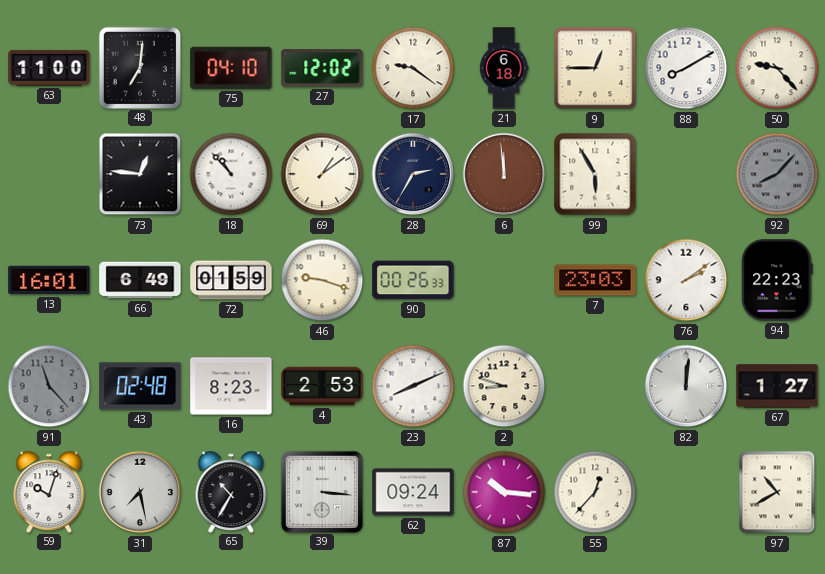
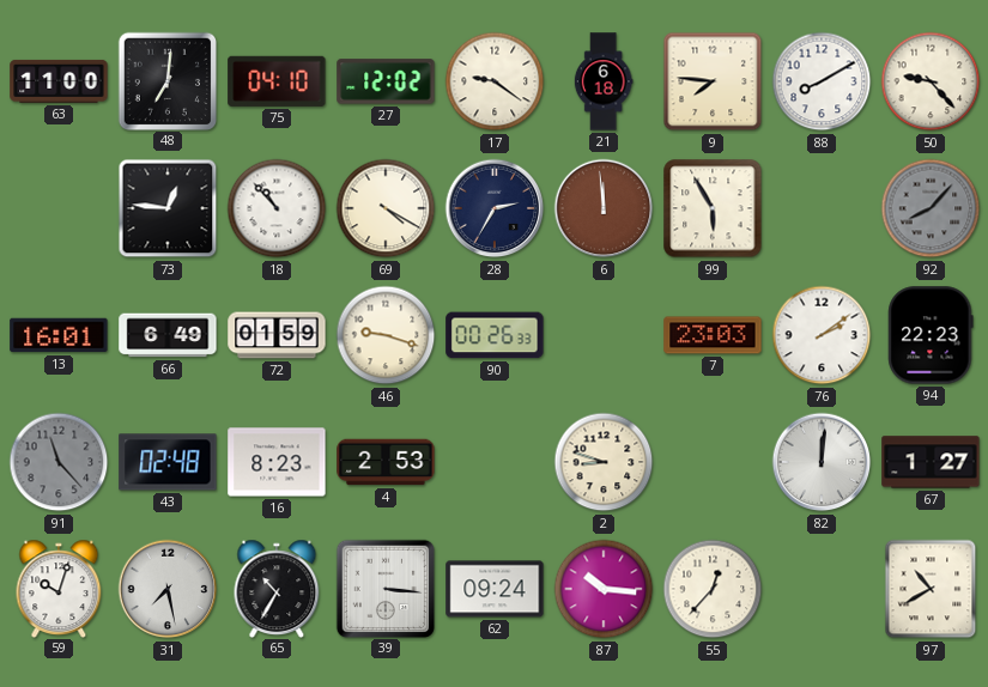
9: 12:45 -> 7:46 (713, 81)
69: 1:09 -> 4:20 (386, 208)
23: 8:11 -> none (413, 386)
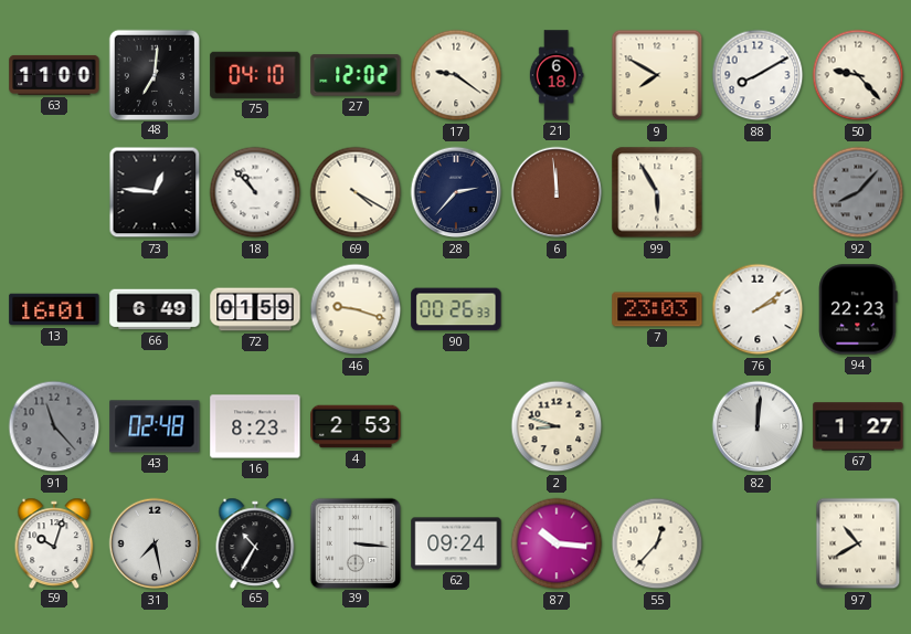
9: 7:46 -> 7:50 (657, 75)
28: 2:35 -> 2:37 (456, 192)
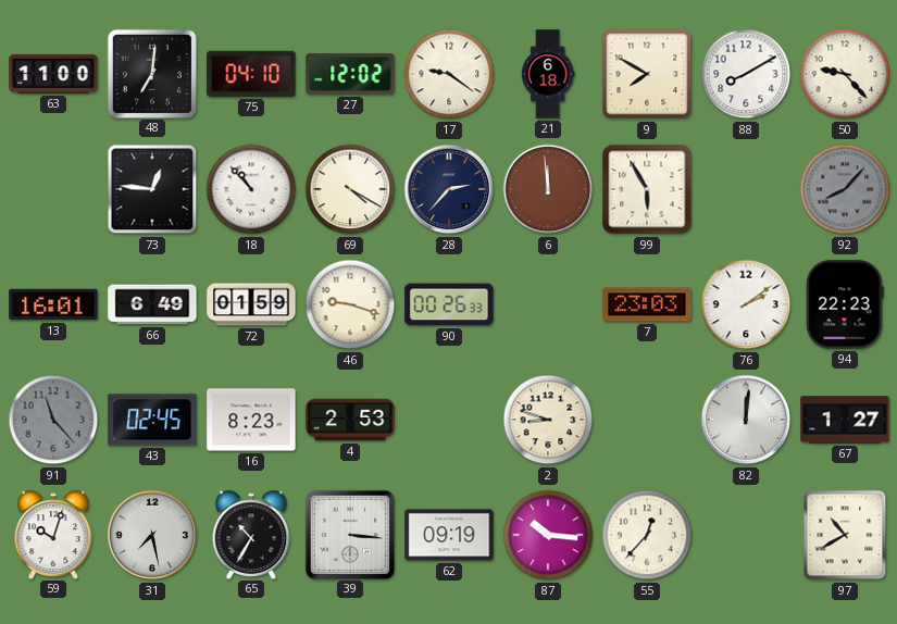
43: 02:48 -> 02:45 (152, 420)
62: 09:24 -> 09:19 (449, 535)
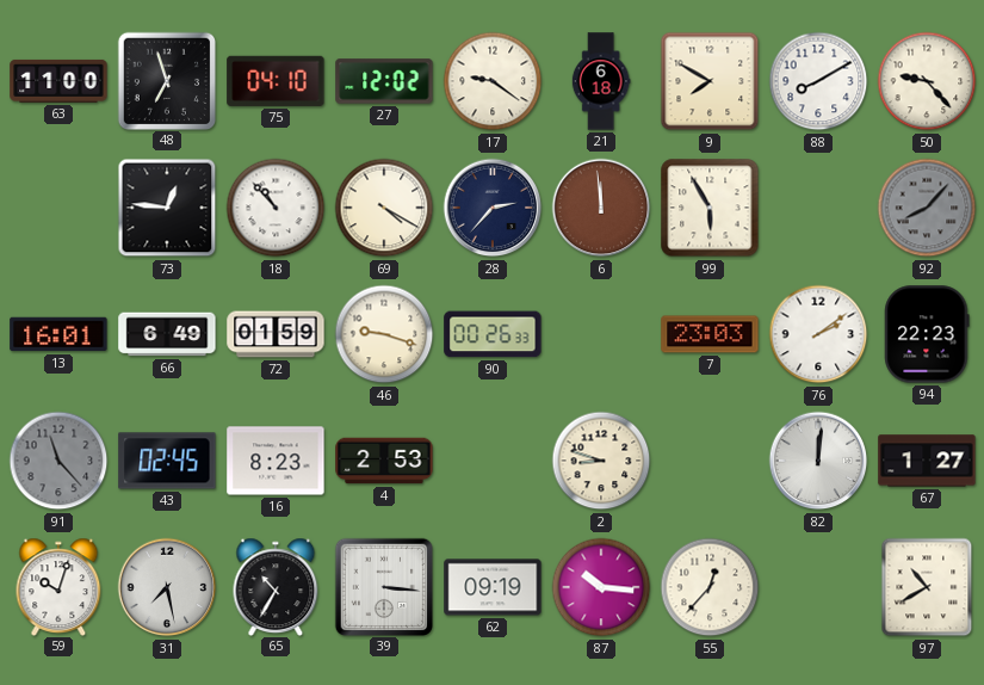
48: 7:01 -> 6:57 (166, 80)
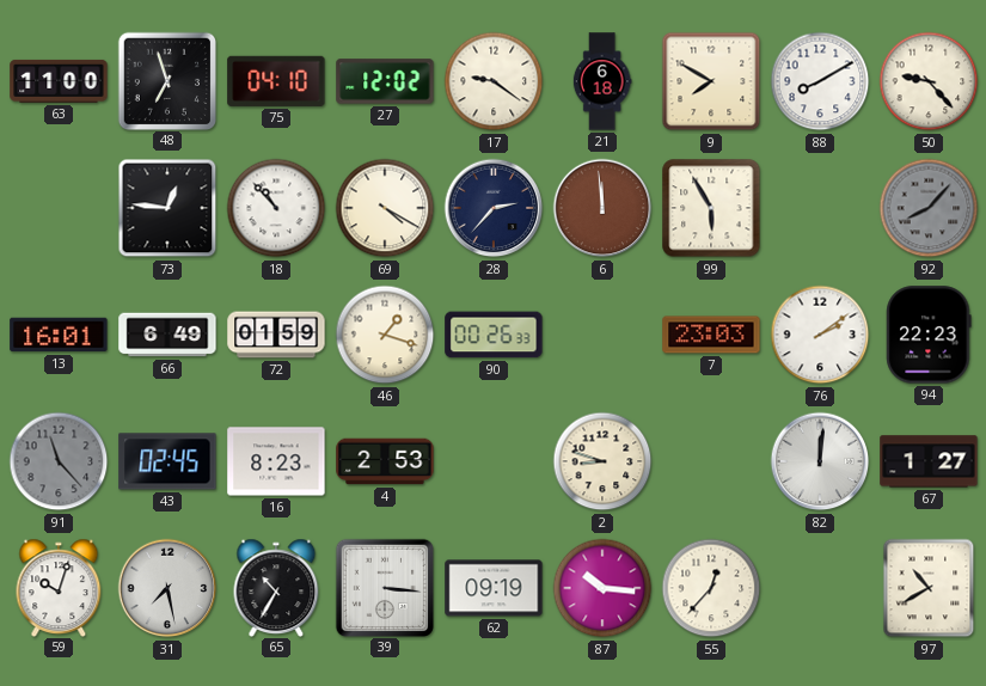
46: 9:18 -> 1:18 (385, 335)
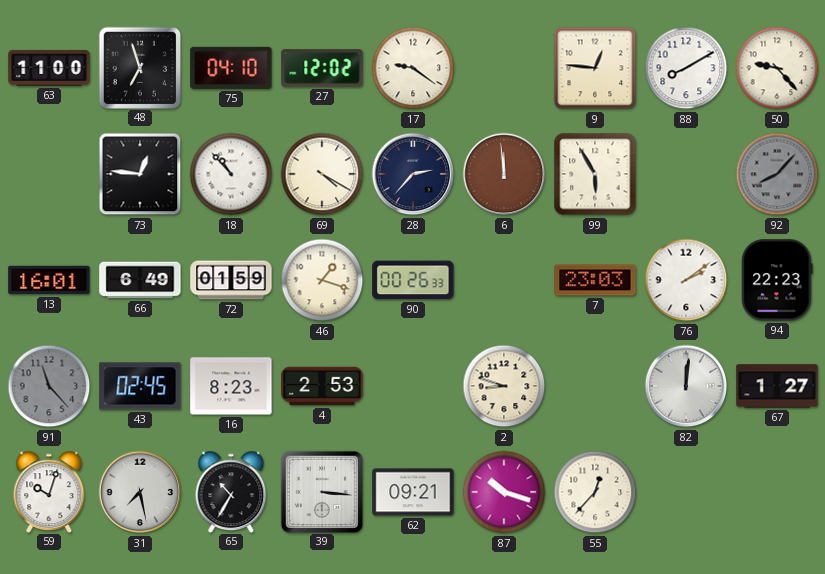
21: 6:18 -> none (602, 81)
9: 7:50 -> 12:46 (595, 68)
62: 09:19 -> 09:21 (413, 492)
87: 10:16 -> 10:18 (504, 492)
97: 10:40 -> none (929, 588)
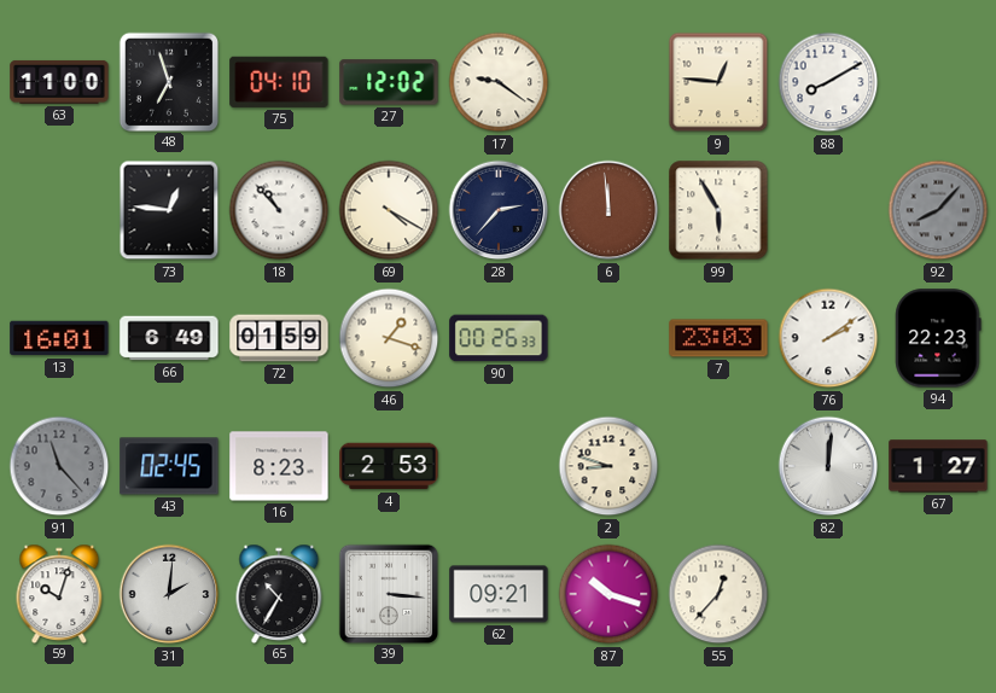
50: 9:23 -> none (777, 68)
31: 7:28 -> 2:01 (169, 594)
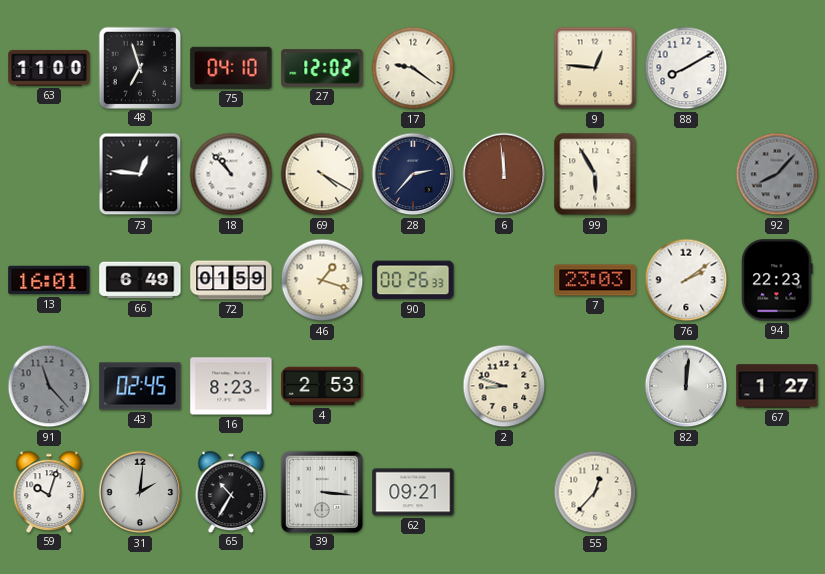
87: 10:18 -> none (608, 594)
